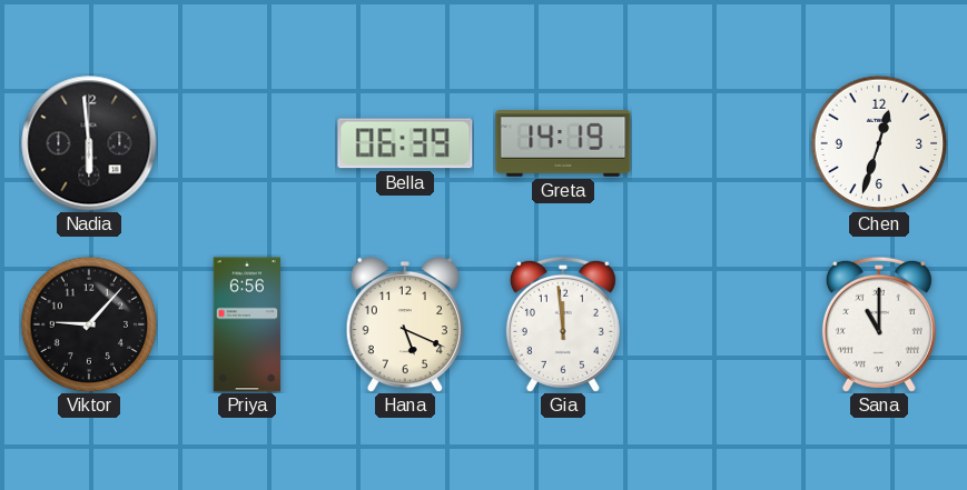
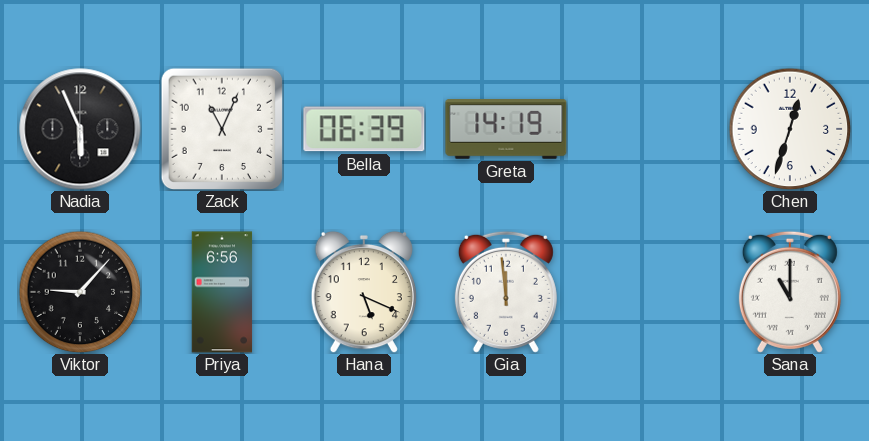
Nadia: 5:59 -> 5:56 (80, 129)
Zack: none -> 11:04 (221, 128)
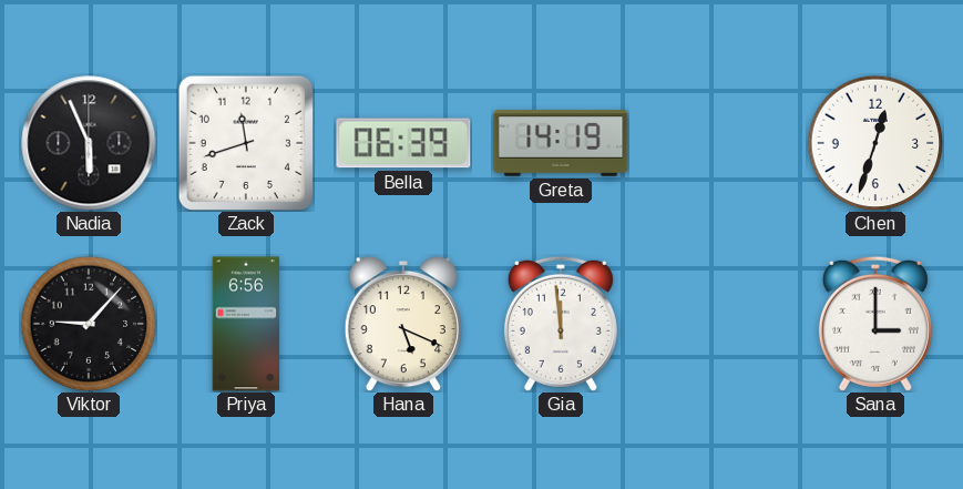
Zack: 11:04 -> 11:42 (245, 142)
Sana: 11:00 -> 3:00 (875, 324)
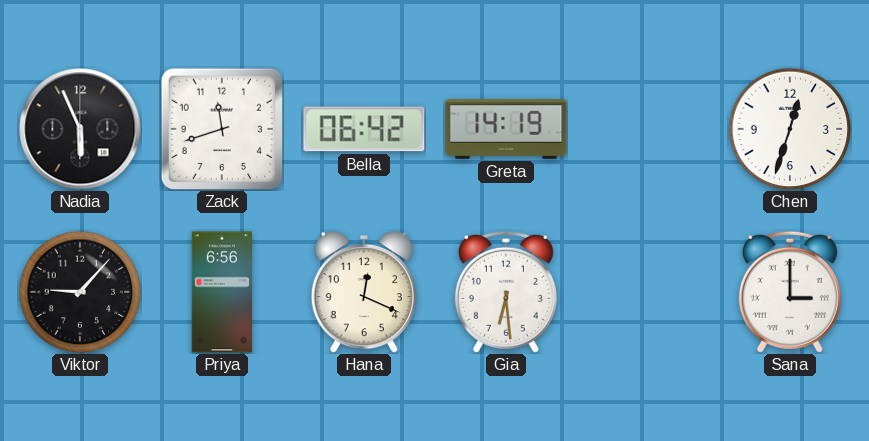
Bella: 06:39 -> 06:42 (364, 129)
Hana: 5:19 -> 12:19 (364, 292)
Gia: 11:59 -> 6:29 (506, 292)
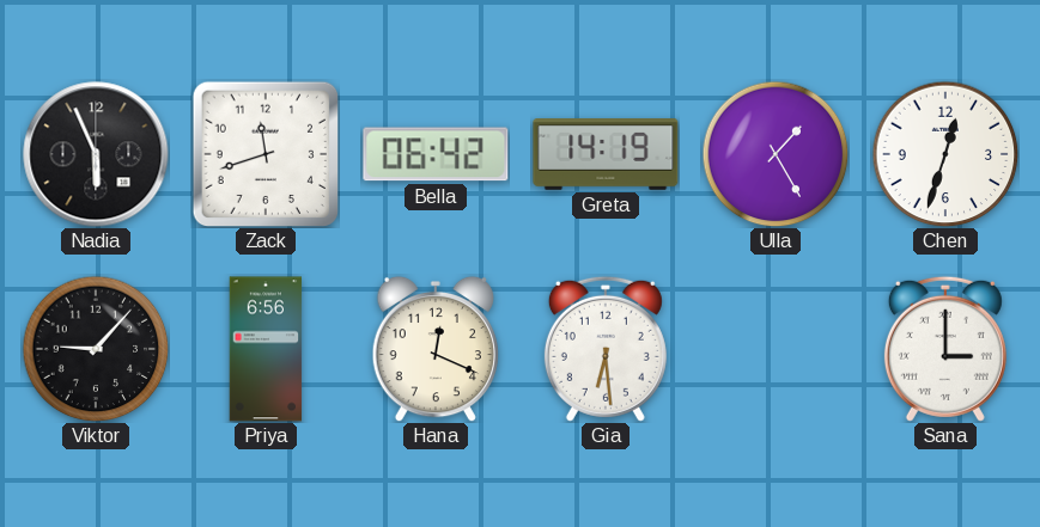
Ulla: none -> 1:25 (776, 154)
